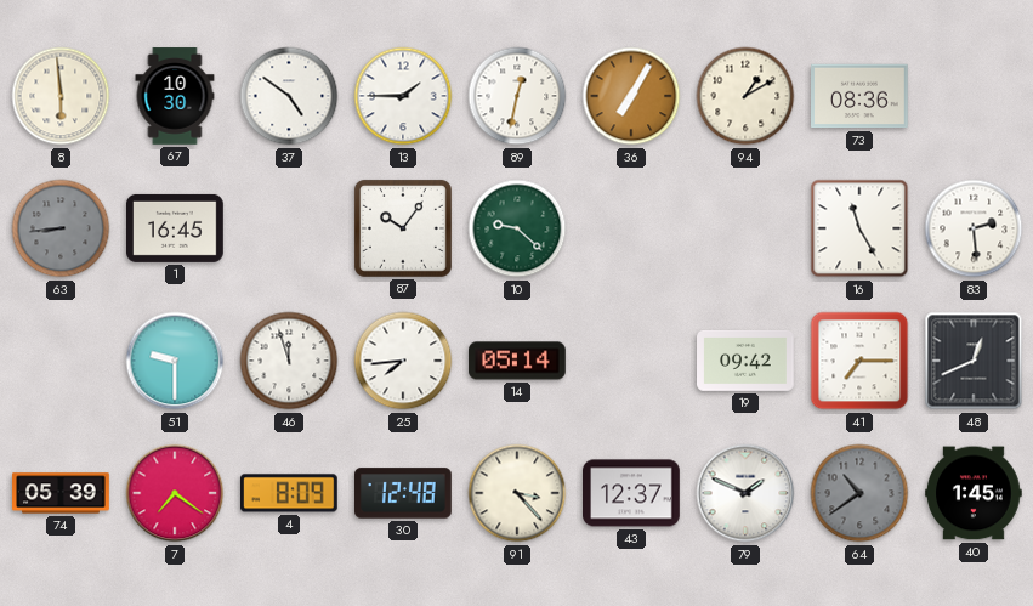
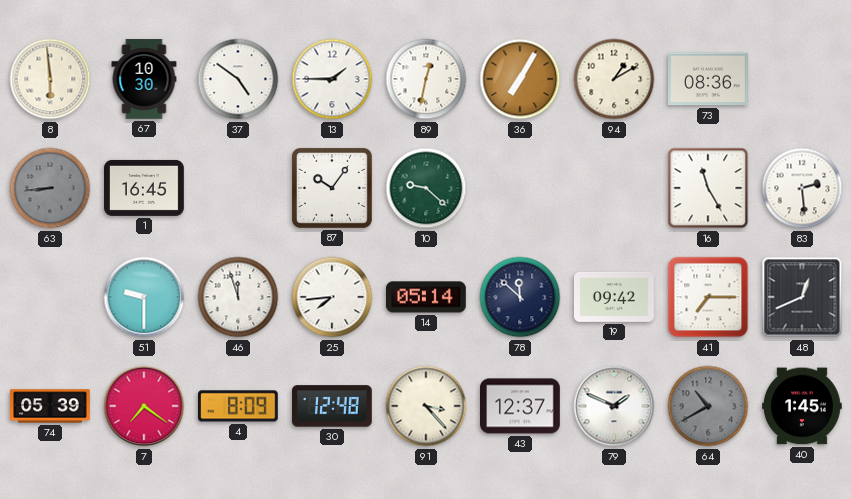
78: none -> 11:52 (520, 297)
64: 10:39 -> 10:40 (708, 406)
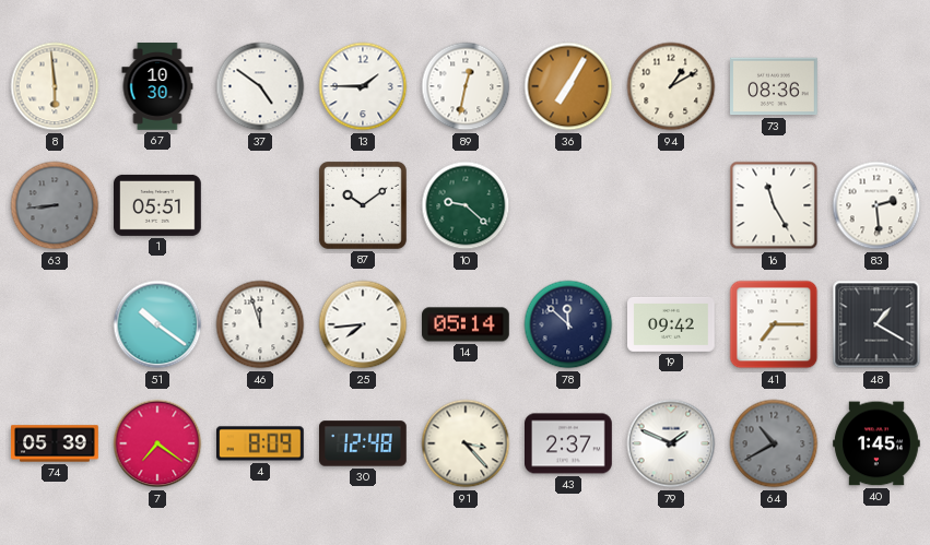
1: 16:45 -> 05:51 (158, 205)
87: 10:06 -> 10:09 (363, 205)
51: 9:30 -> 10:21 (157, 324)
48: 12:41 -> 1:20 (876, 324)
43: 12:37 -> 2:37 (569, 443)
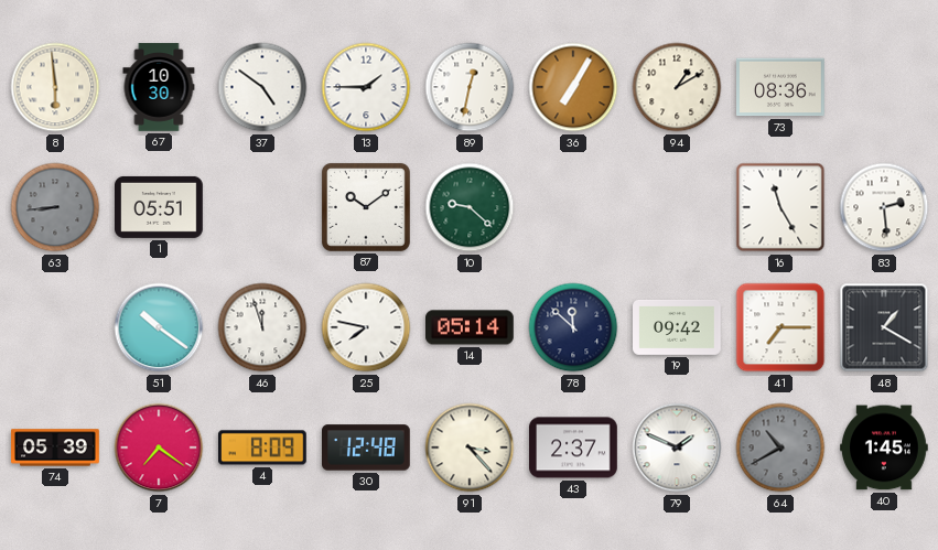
25: 7:44 -> 7:47 (366, 327)
